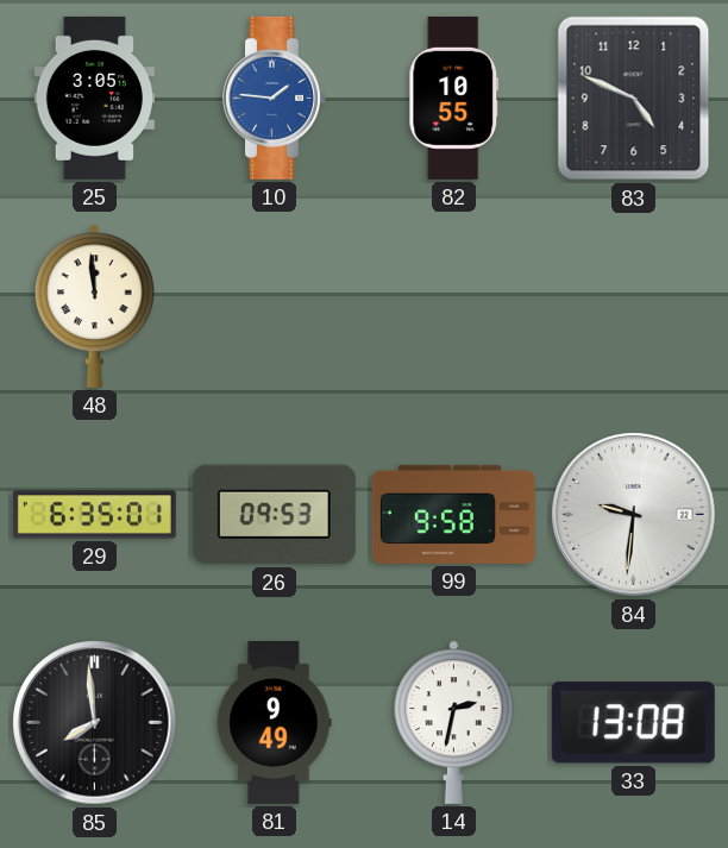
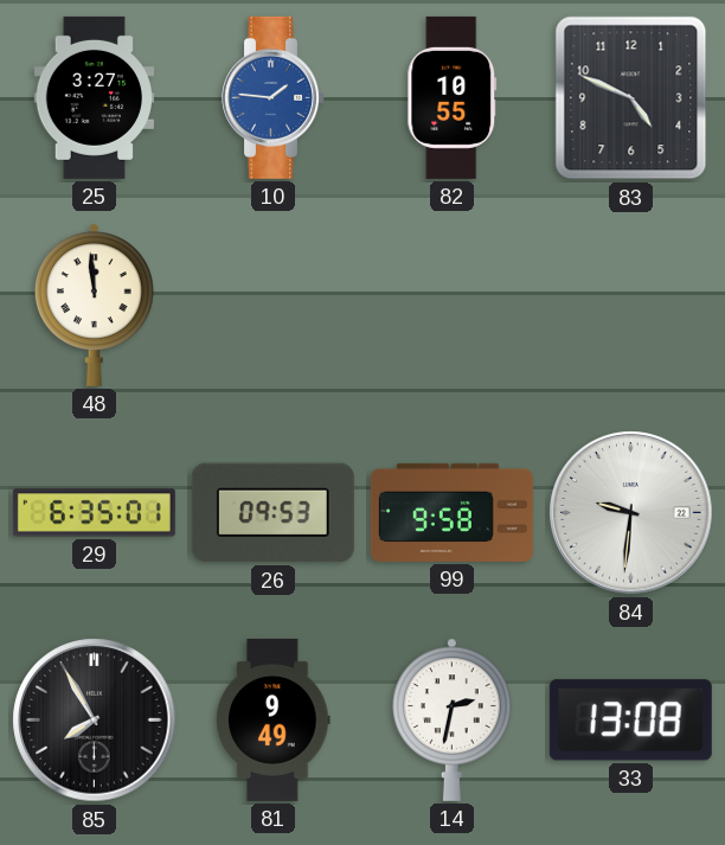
25: 3:05 -> 3:27 (95, 97)
85: 7:59 -> 7:55 (95, 721)
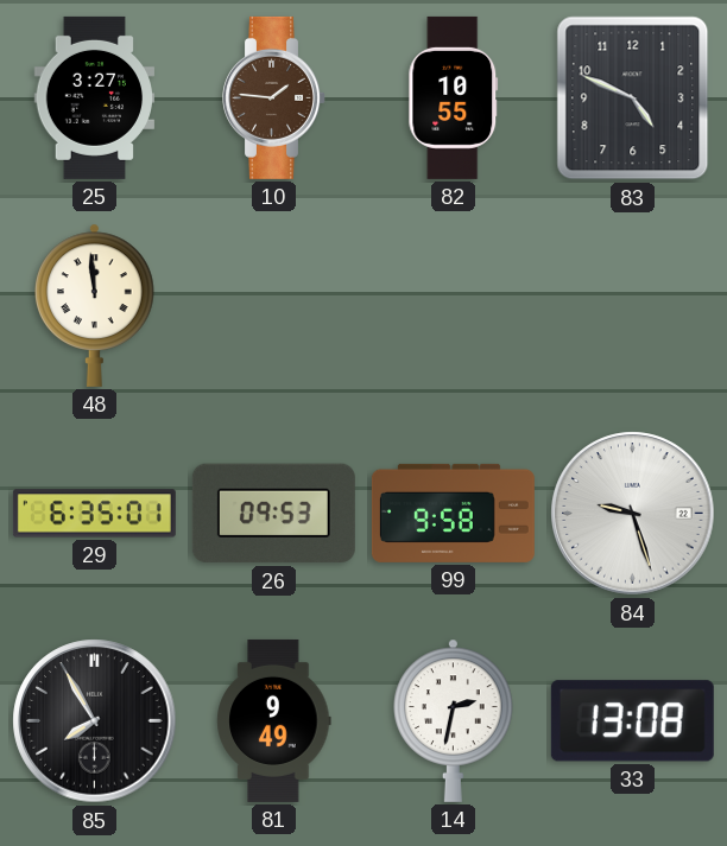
10 dial: blue -> brown (274, 97)
84: 9:31 -> 9:27 (633, 514)
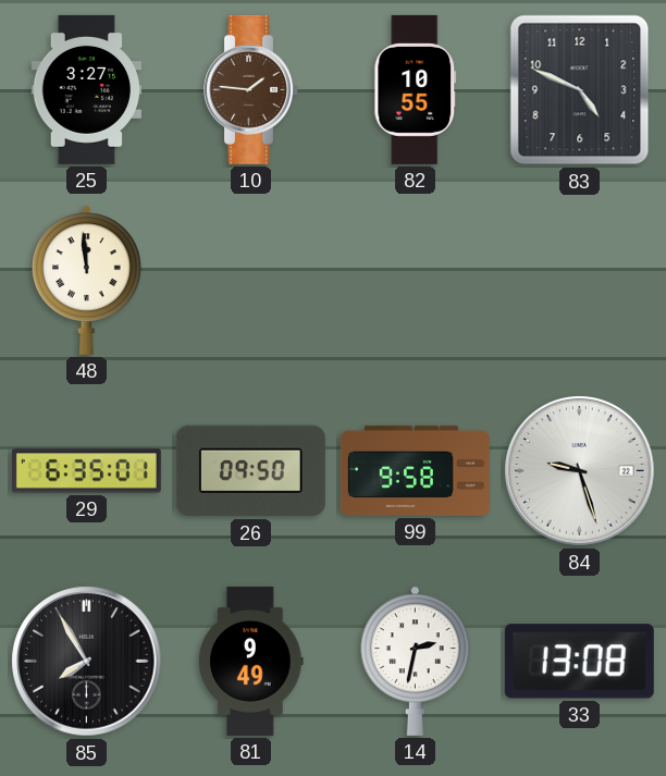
26: 09:53 -> 09:50 (250, 471)
